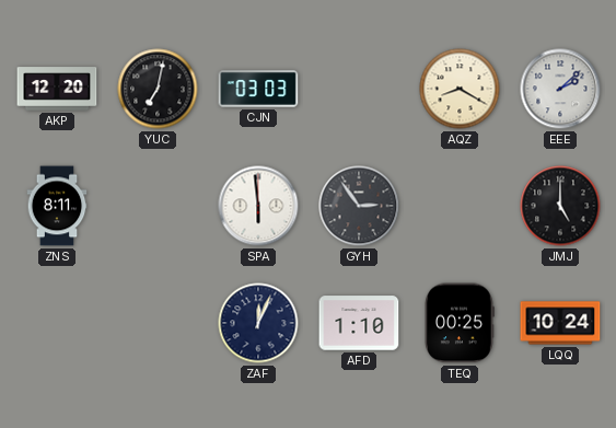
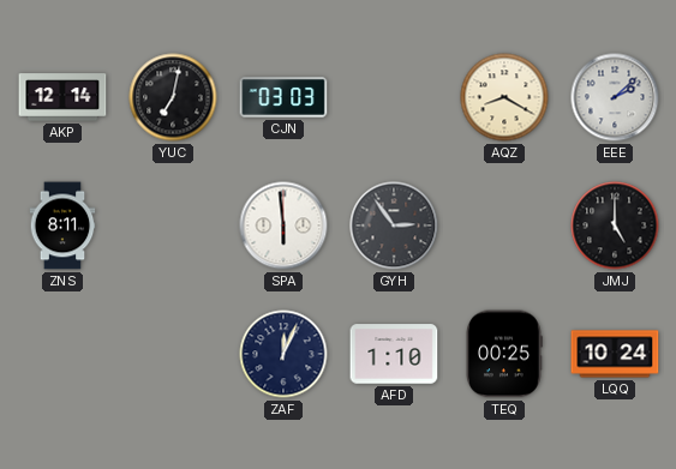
AKP: 12:20 -> 12:14 (62, 97)
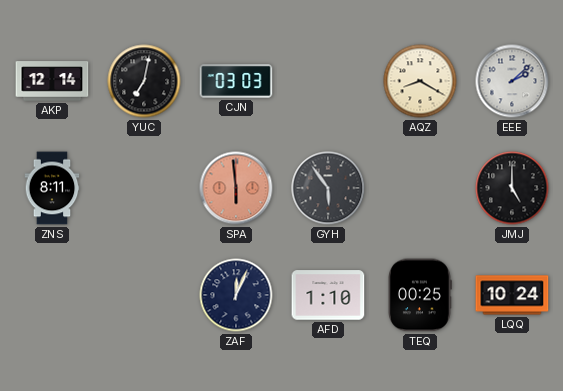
SPA dial: white -> salmon (236, 188)
GYH: 2:54 -> 5:54 (328, 188)
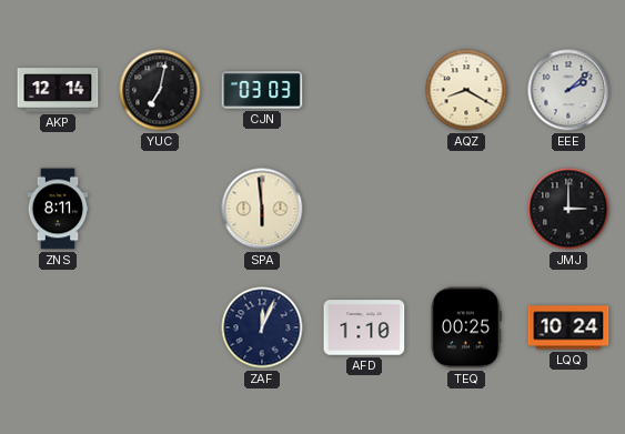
SPA dial: salmon -> cream (262, 209)
GYH: 5:54 -> none (328, 188)
JMJ: 5:00 -> 3:00 (568, 209)
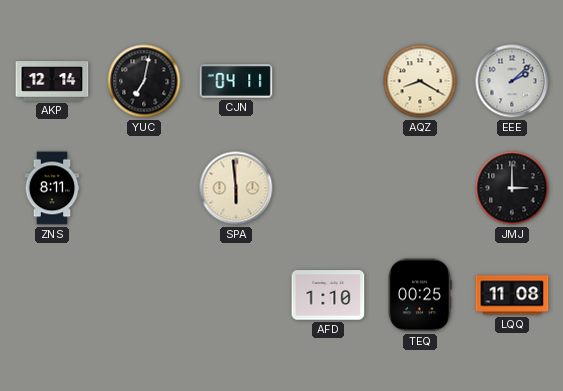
CJN: 03:03 -> 04:11 (236, 81)
ZAF: 12:04 -> none (262, 327)
LQQ: 10:24 -> 11:08 (512, 295)
